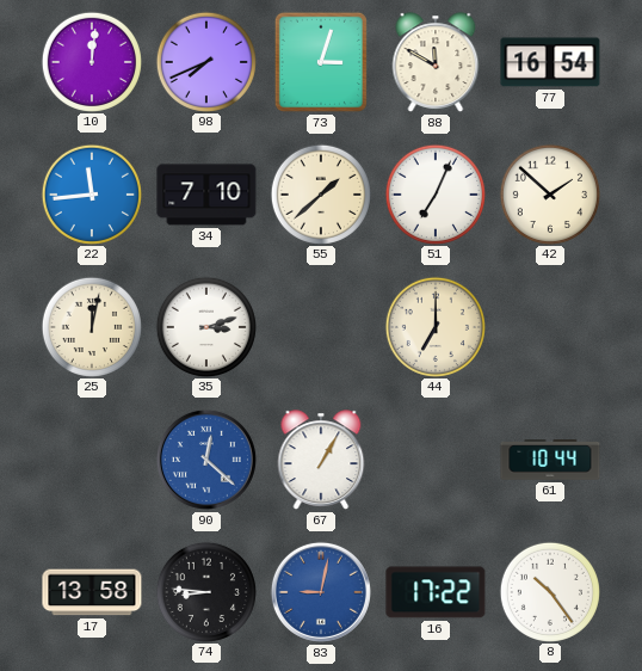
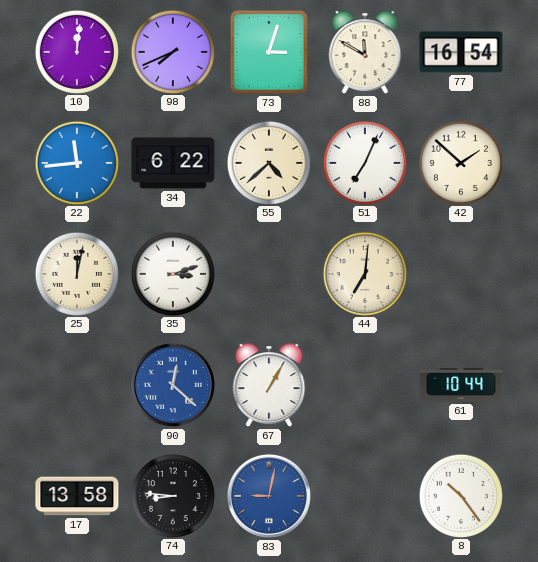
34: 7:10 -> 6:22 (173, 163)
55: 1:38 -> 4:38 (268, 162)
44: 7:00 -> 7:01 (364, 273)
16: 17:22 -> none (436, 592)
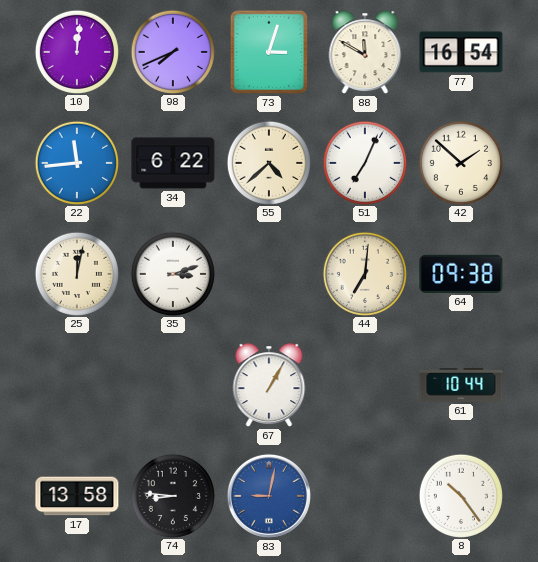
64: none -> 09:38 (461, 274)
90: 12:22 -> none (173, 385)
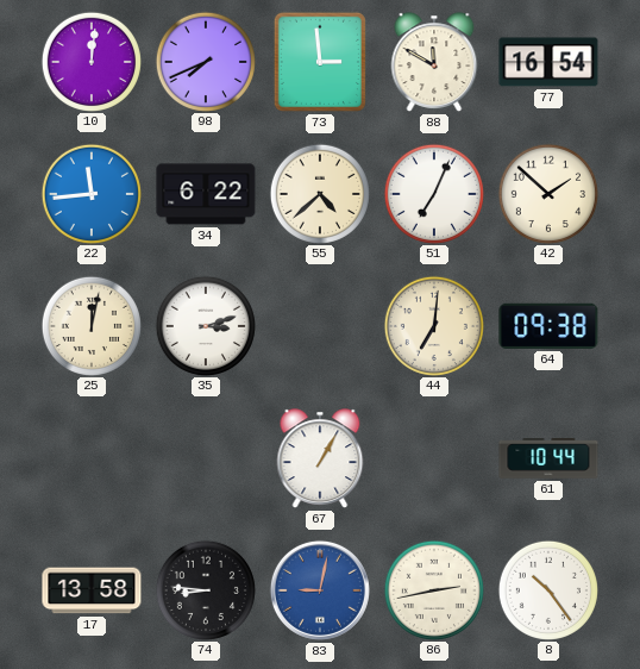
73: 3:03 -> 2:59 (320, 62)
86: none -> 2:43 (433, 589)
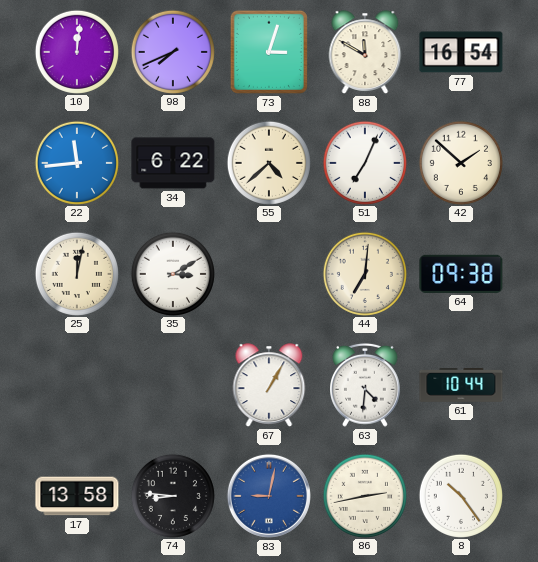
73: 2:59 -> 3:03 (269, 52)
35: 3:12 -> 3:10 (172, 273)
63: none -> 4:31 (366, 385)
